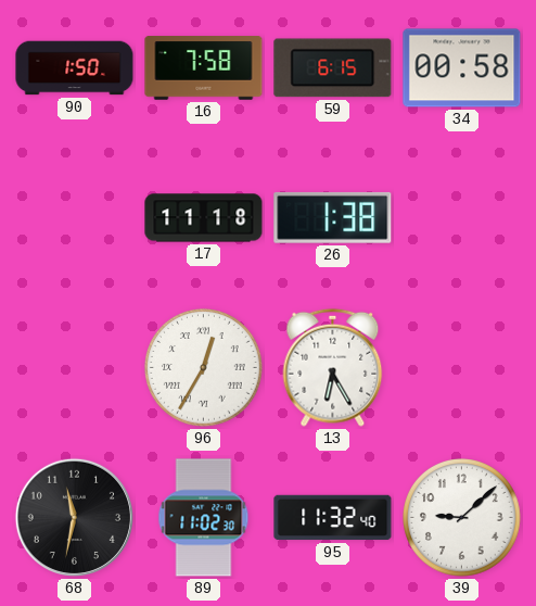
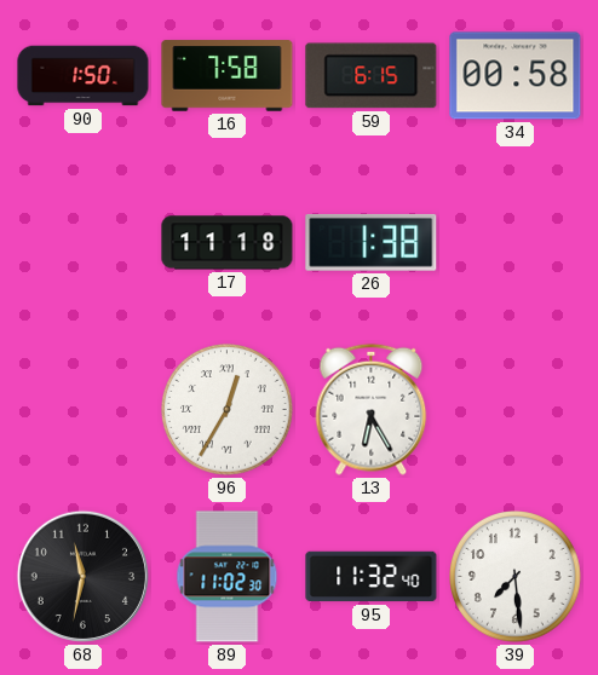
39: 9:08 -> 7:29 (516, 577)
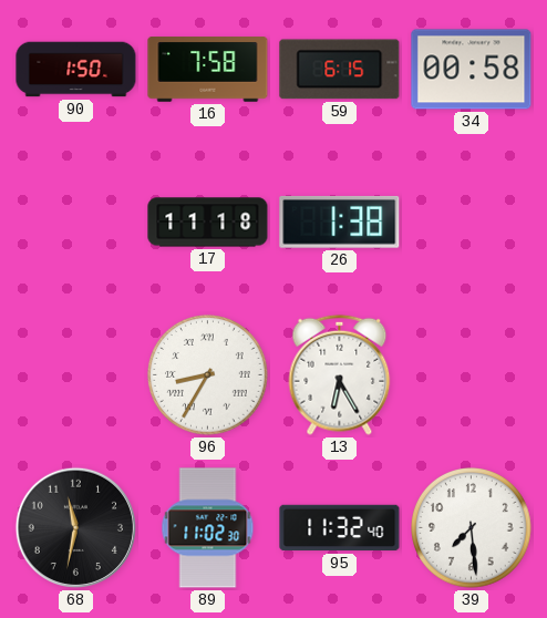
96: 12:35 -> 8:35 (208, 375)
